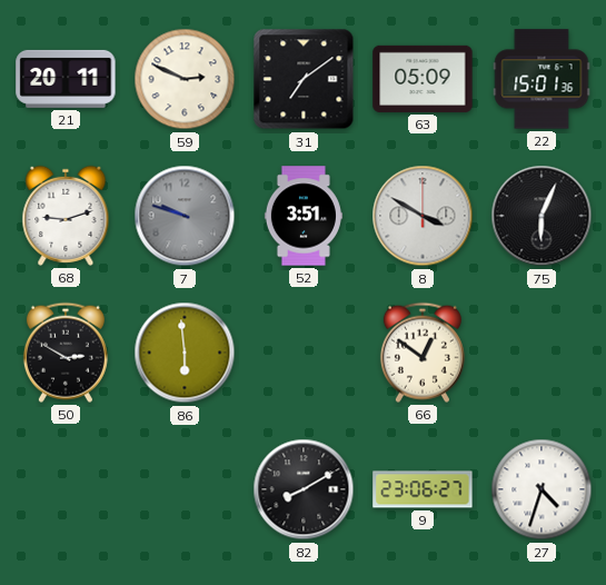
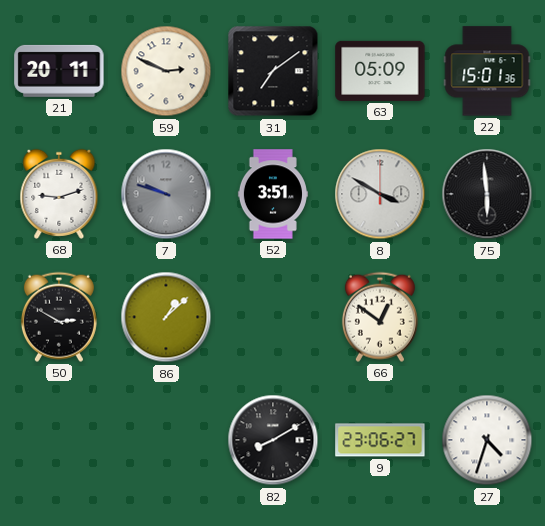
75: 6:04 -> 5:59 (487, 194)
86: 5:59 -> 1:08 (166, 317)
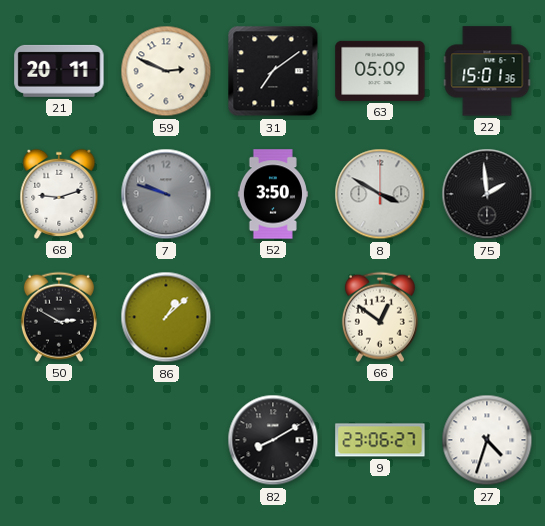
52: 3:51 -> 3:50 (273, 194)
75: 5:59 -> 1:59 (487, 194)
